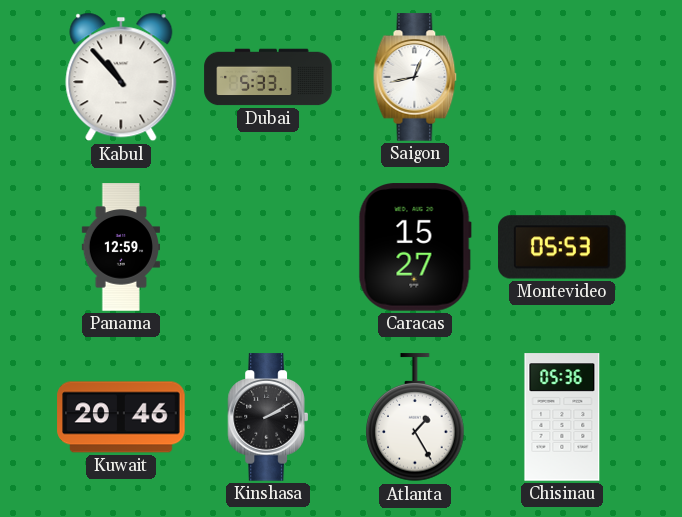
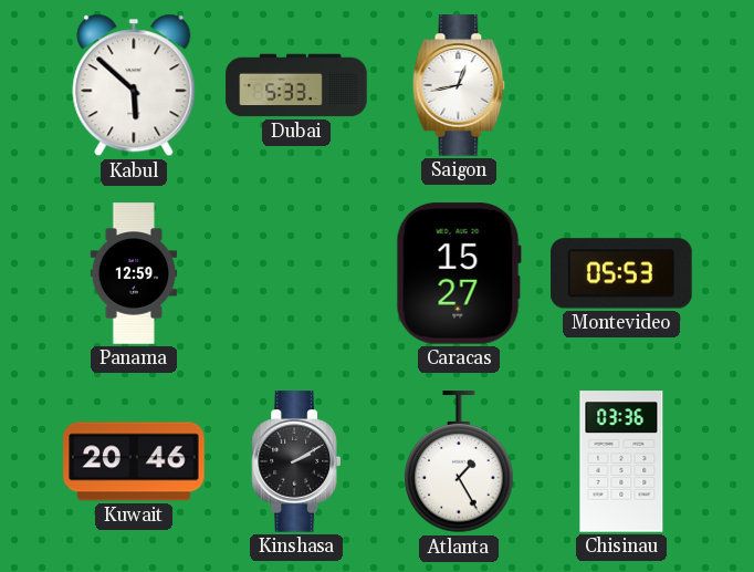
Kabul: 10:53 -> 5:52 (134, 85)
Chisinau: 05:36 -> 03:36 (621, 461)
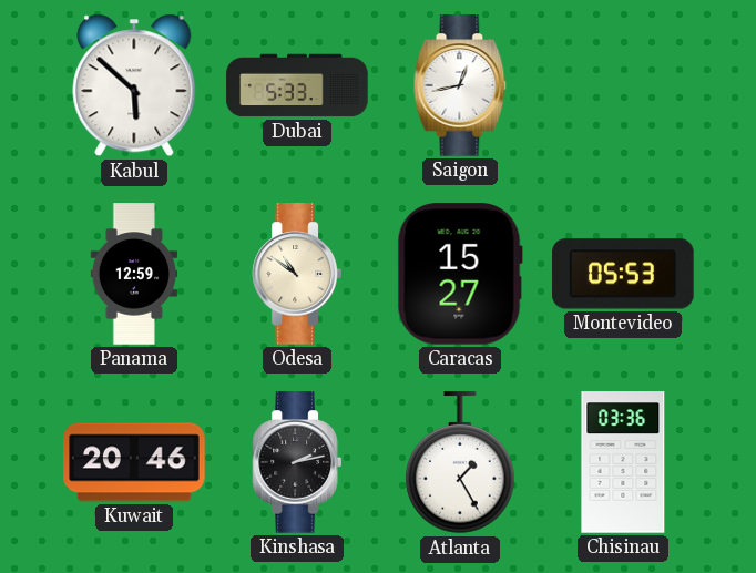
Odesa: none -> 10:51 (296, 274)
Kinshasa: 2:10 -> 2:13 (296, 462)
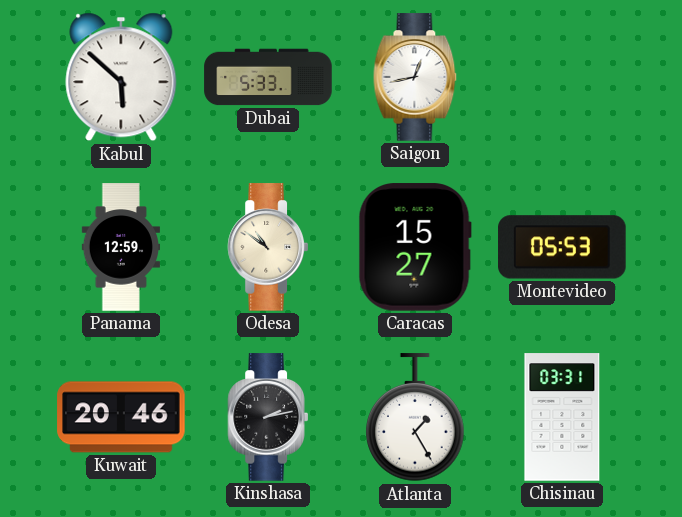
Chisinau: 03:36 -> 03:31 (562, 417)
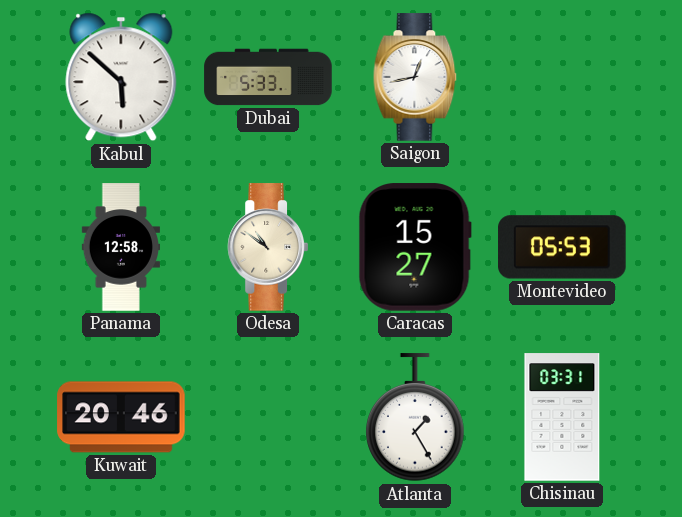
Panama: 12:59 -> 12:58 (120, 247)
Kinshasa: 2:13 -> none (267, 417)
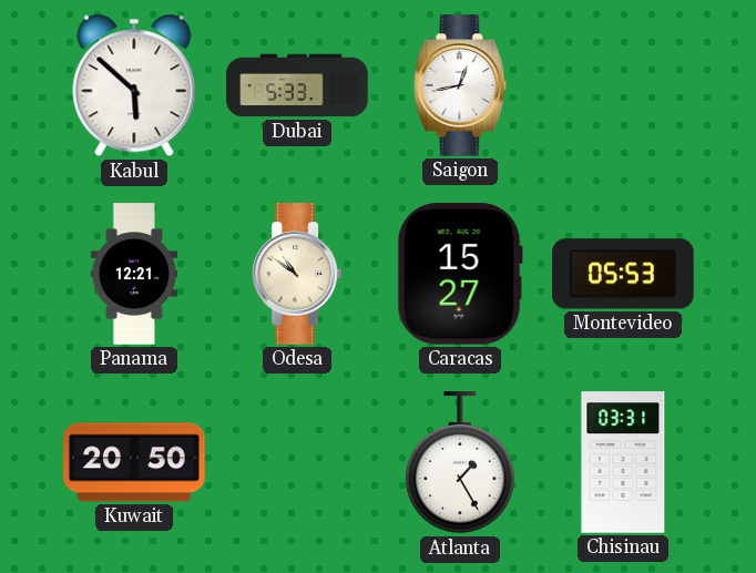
Panama: 12:58 -> 12:21 (133, 274)
Kuwait: 20:46 -> 20:50 (134, 462)
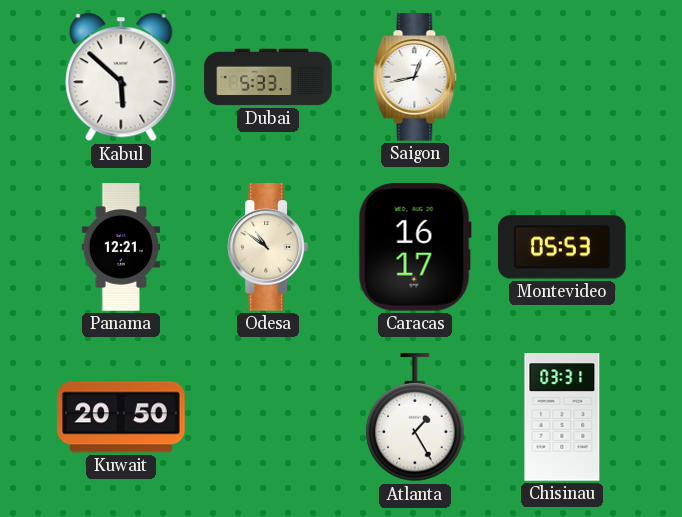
Caracas: 15:27 -> 16:17 (415, 247)
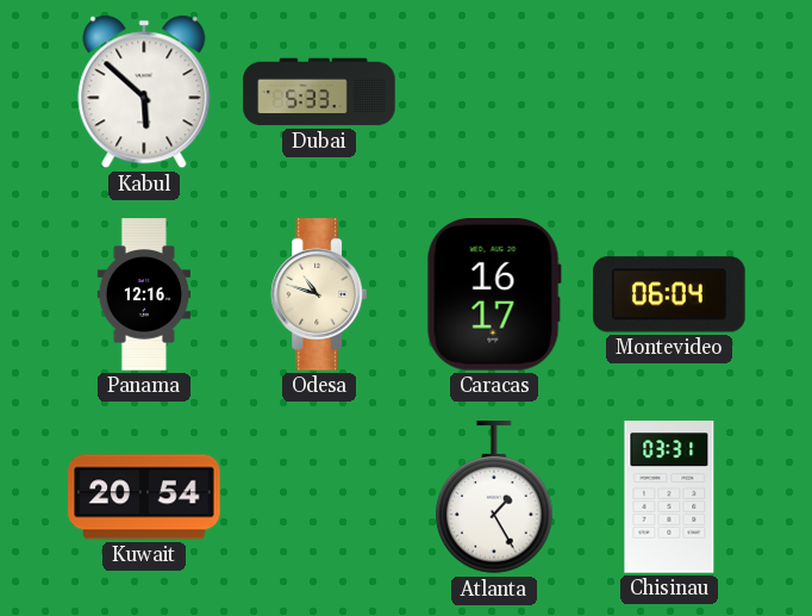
Saigon: 12:43 -> none (415, 77)
Panama: 12:21 -> 12:16 (143, 294)
Odesa: 10:51 -> 10:48 (318, 294)
Montevideo: 05:53 -> 06:04 (669, 294)
Kuwait: 20:50 -> 20:54 (144, 497)
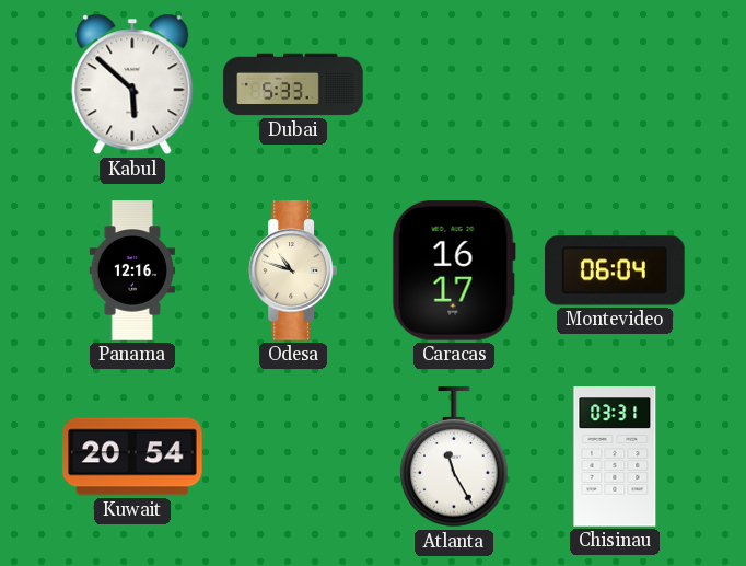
Atlanta: 1:25 -> 11:25 (454, 458)
